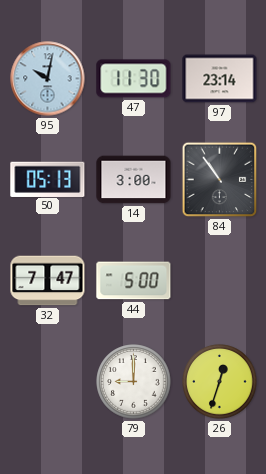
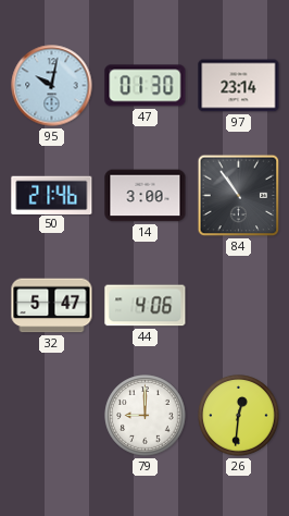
47: 11:30 -> 01:30 (146, 86)
50: 05:13 -> 21:46 (52, 195)
32: 7:47 -> 5:47 (52, 306)
44: 5:00 -> 4:06 (146, 306)
26: 12:33 -> 12:31 (239, 416)
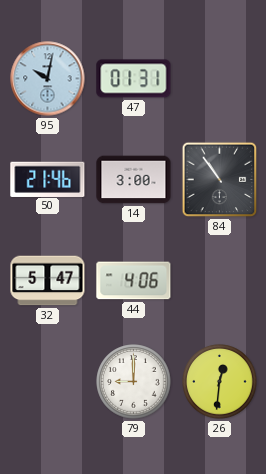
47: 01:30 -> 01:31 (134, 79)
97: 23:14 -> none (239, 86)
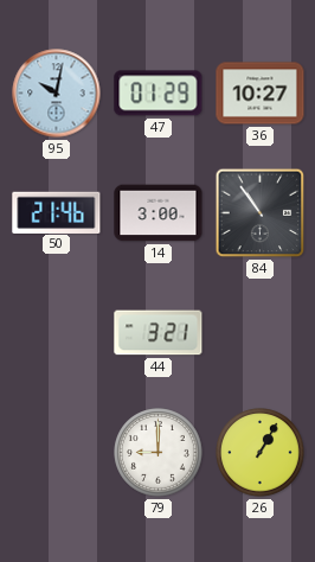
47: 01:31 -> 01:29 (159, 94)
36: none -> 10:27 (261, 94)
32: 5:47 -> none (48, 281)
44: 4:06 -> 3:21 (159, 333)
26: 12:31 -> 1:05 (261, 453)
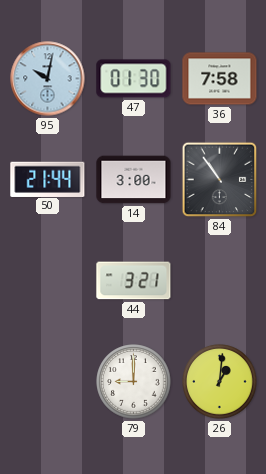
47: 01:29 -> 01:30 (134, 79)
36: 10:27 -> 7:58 (220, 79)
50: 21:46 -> 21:44 (48, 179)
26: 1:05 -> 1:01 (220, 382)
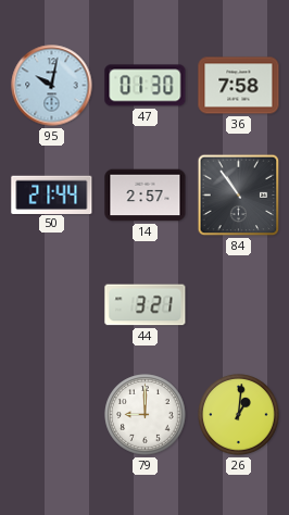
14: 3:00 -> 2:57 (146, 196)
